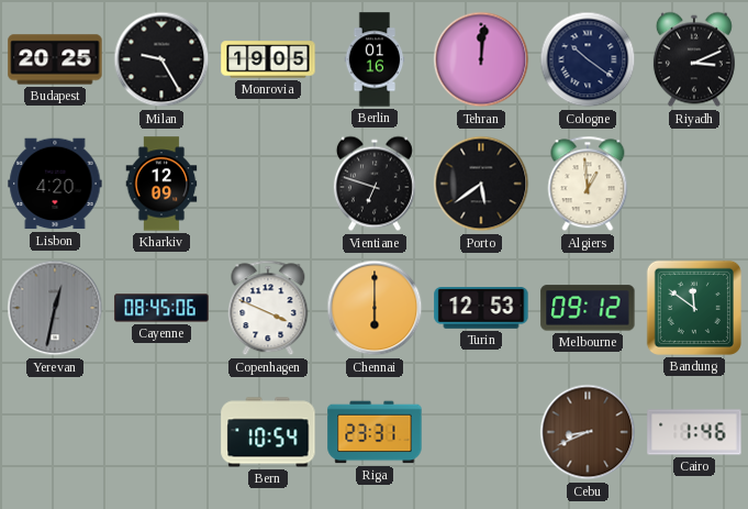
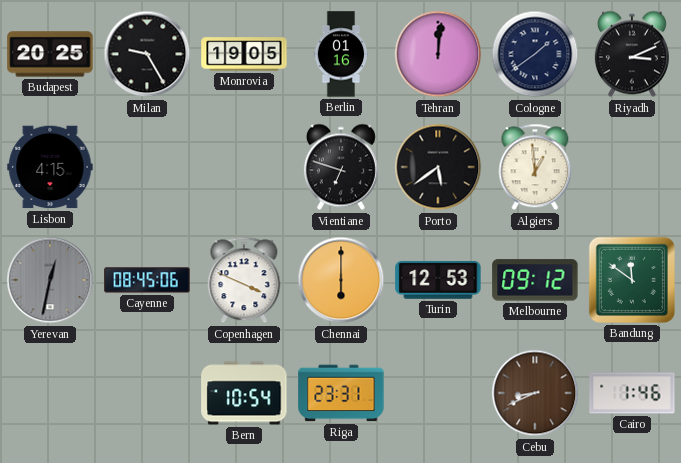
Cologne: 10:21 -> 1:39 (535, 54)
Lisbon: 4:20 -> 4:15 (50, 167)
Kharkiv: 12:09 -> none (161, 184)
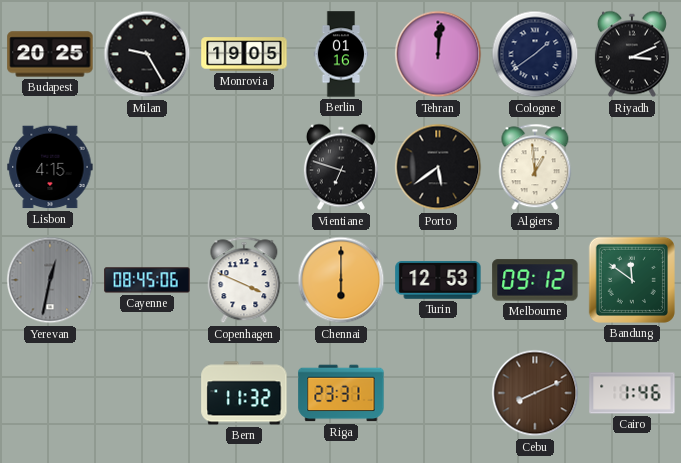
Bern: 10:54 -> 11:32 (244, 393)
Cebu: 8:41 -> 8:11 (535, 393)
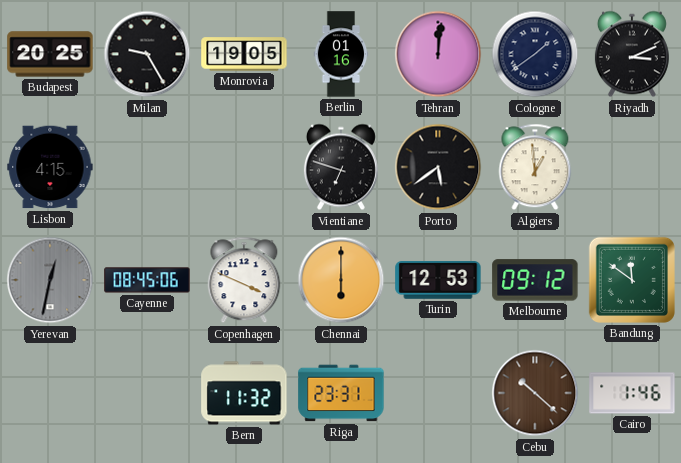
Cebu: 8:11 -> 10:22 (535, 393)
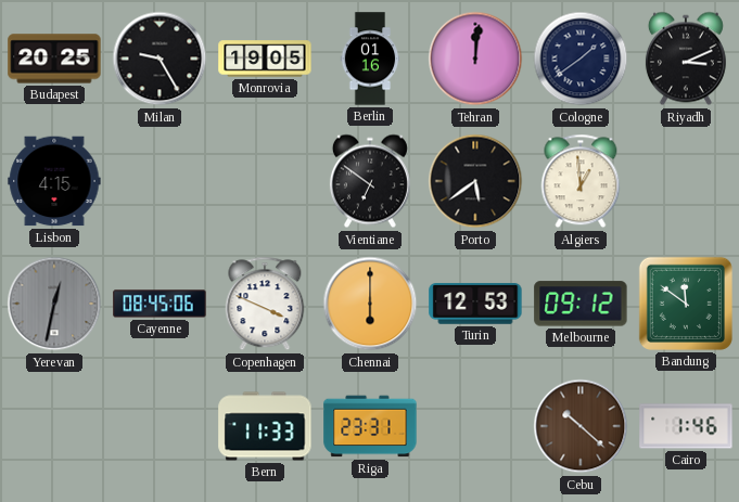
Vientiane: 6:48 -> 6:51 (370, 181)
Bern: 11:32 -> 11:33 (265, 426)
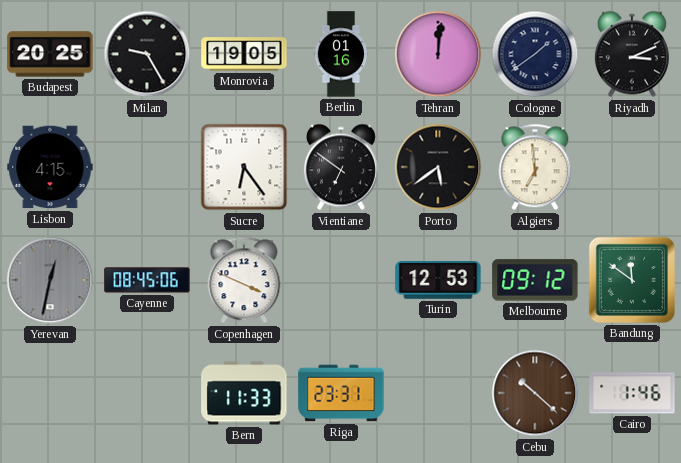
Sucre: none -> 6:24 (244, 167)
Algiers: 12:59 -> 6:59 (535, 167)
Chennai: 6:00 -> none (370, 304)
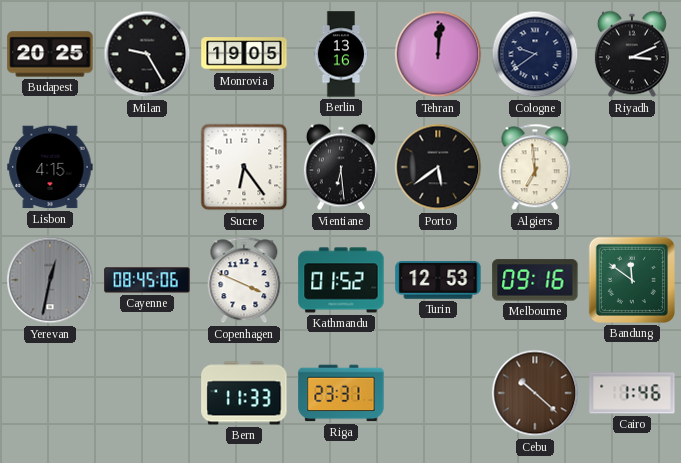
Berlin: 01:16 -> 13:16 (341, 54)
Cologne: 1:39 -> 9:39 (535, 54)
Vientiane: 6:51 -> 6:29 (341, 167)
Kathmandu: none -> 01:52 (341, 280)
Melbourne: 09:12 -> 09:16 (535, 280)
